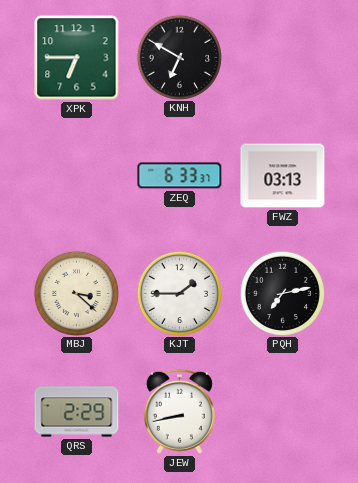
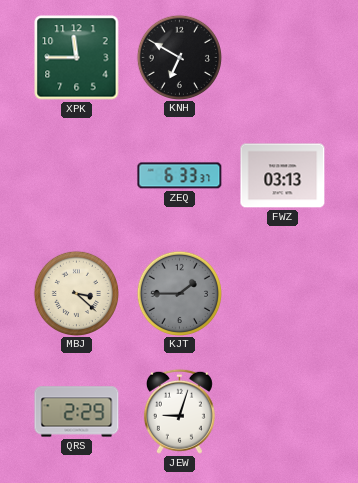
XPK: 6:45 -> 11:45 (77, 58)
KJT dial: white -> grey (179, 293)
PQH: 7:13 -> none (282, 293)
JEW: 8:43 -> 9:03 (179, 411)
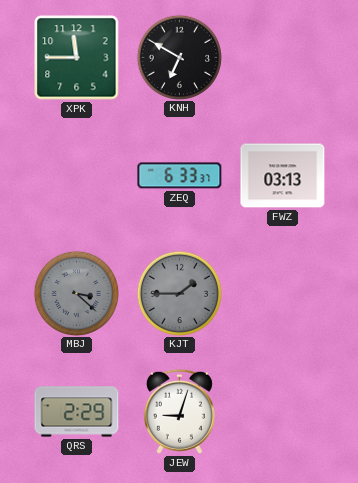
MBJ dial: cream -> grey (76, 293)
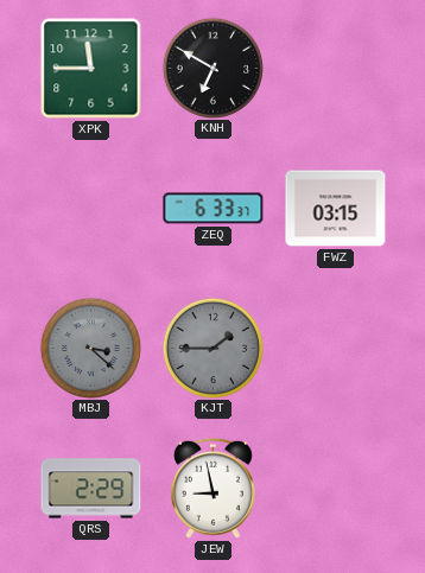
FWZ: 03:13 -> 03:15 (336, 209)
JEW: 9:03 -> 8:58 (213, 488)
